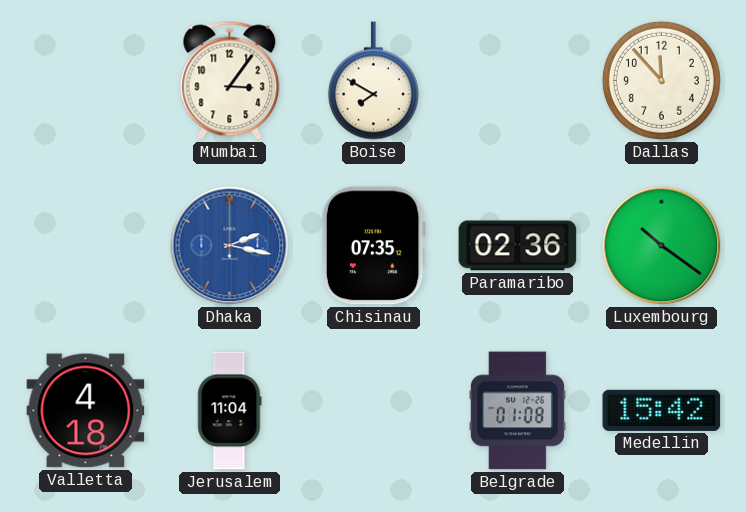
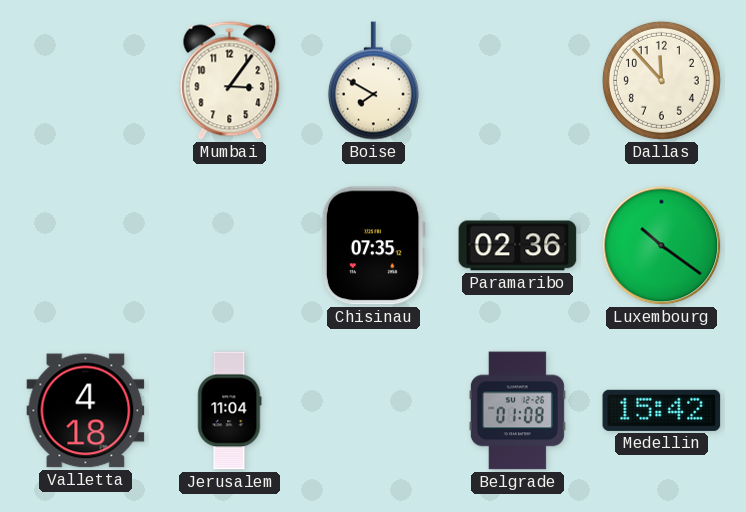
Dhaka: 2:17 -> none (230, 246)
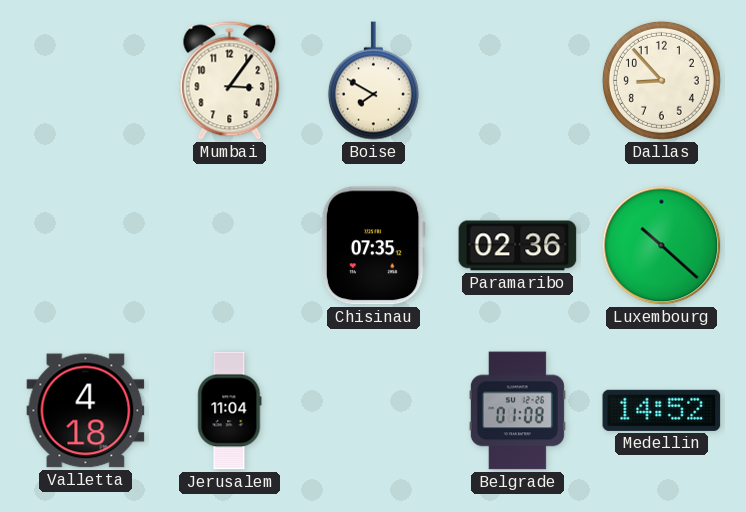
Dallas: 11:53 -> 8:53 (661, 80)
Luxembourg: 10:21 -> 10:22 (662, 246)
Medellin: 15:42 -> 14:52 (662, 410)
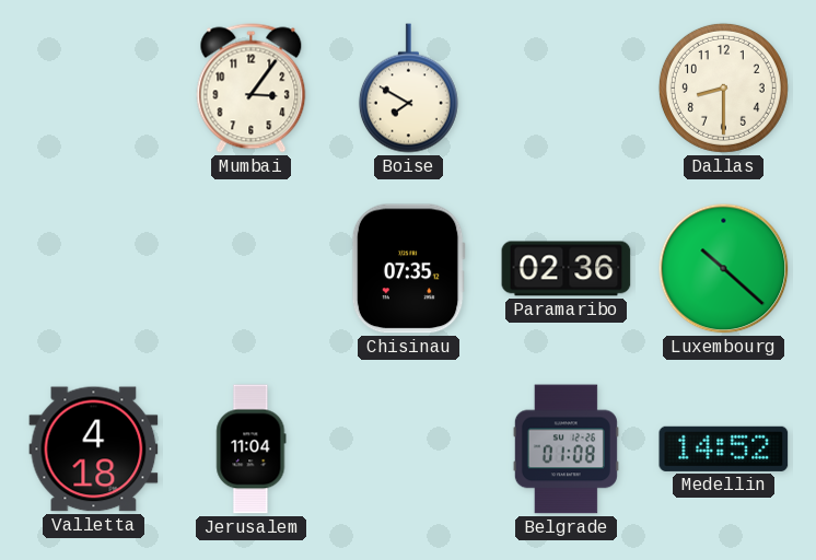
Dallas: 8:53 -> 8:30 (723, 87)
